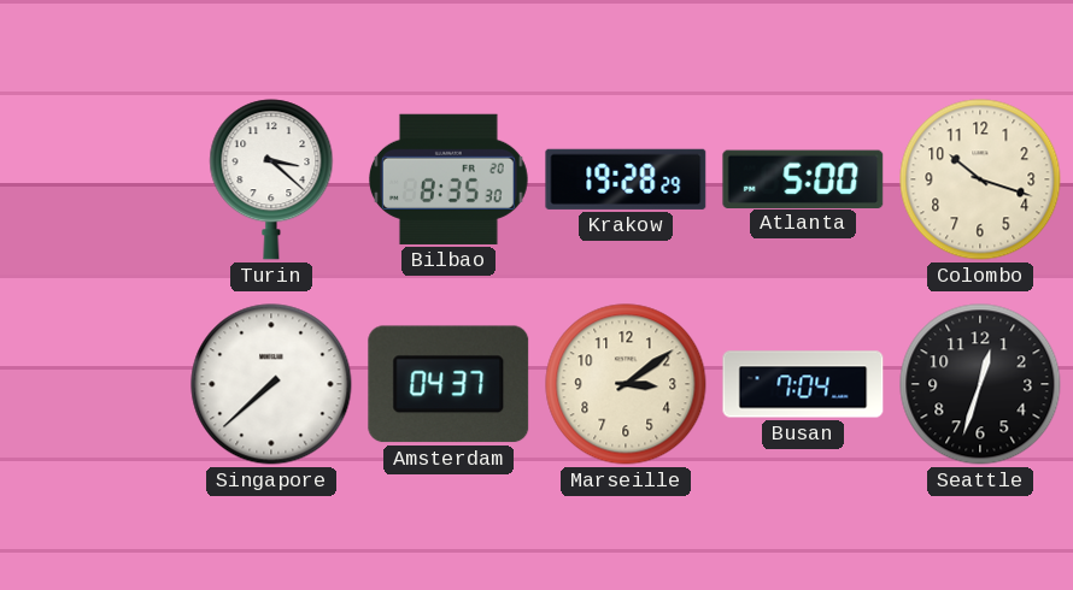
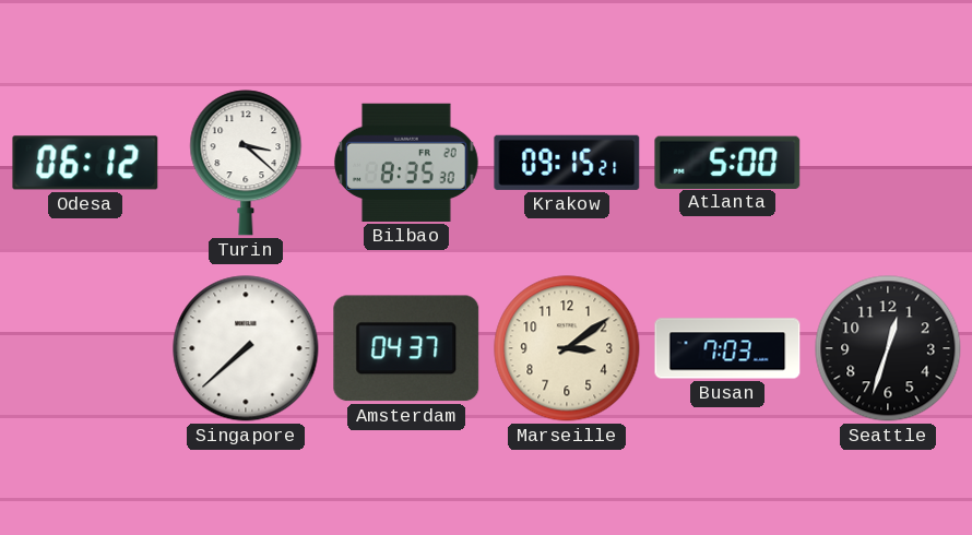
Odesa: none -> 06:12 (85, 163)
Krakow: 19:28 -> 09:15 (567, 163)
Colombo: 10:18 -> none (980, 179)
Busan: 7:04 -> 7:03 (727, 348)
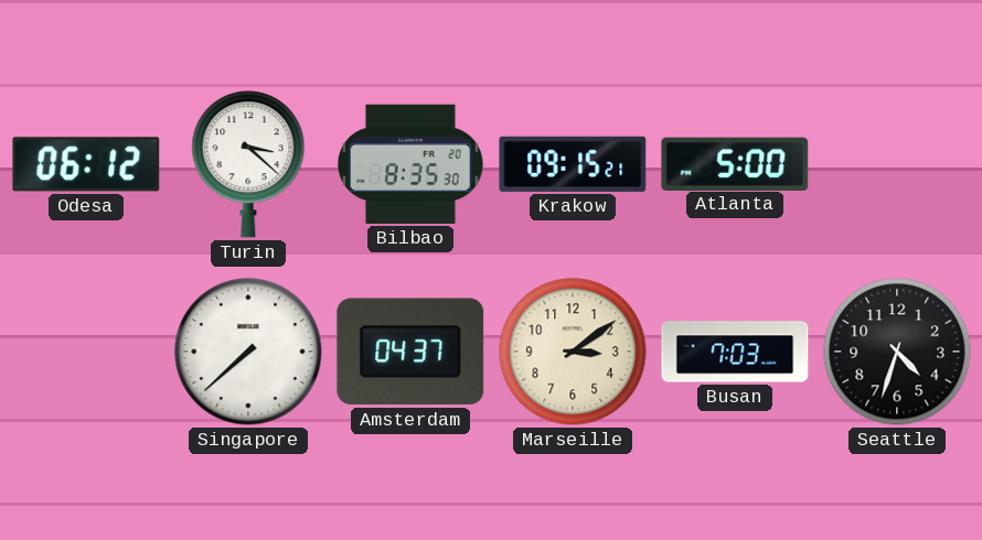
Seattle: 12:33 -> 4:33 (897, 352)
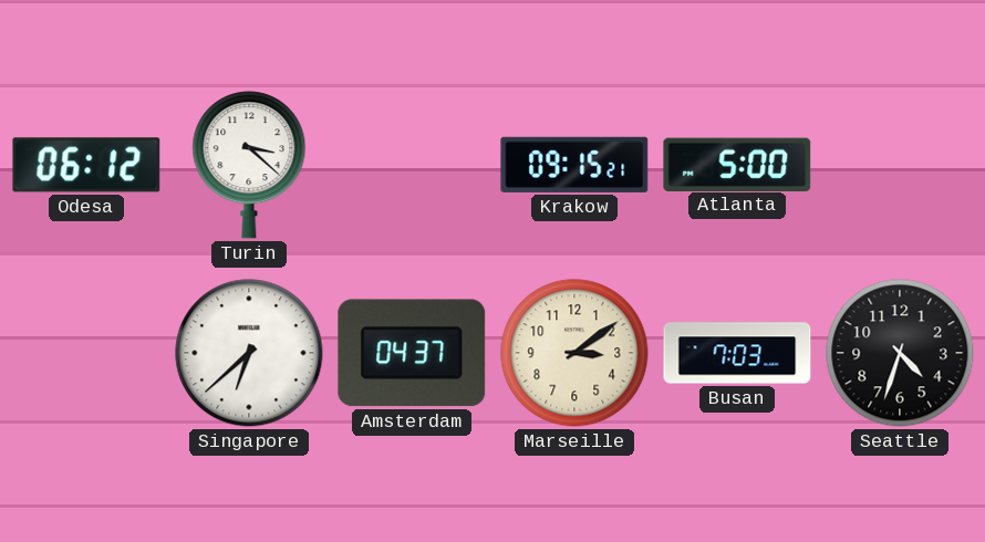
Bilbao: 8:35 -> none (410, 164)
Singapore: 7:38 -> 6:38 (249, 353)
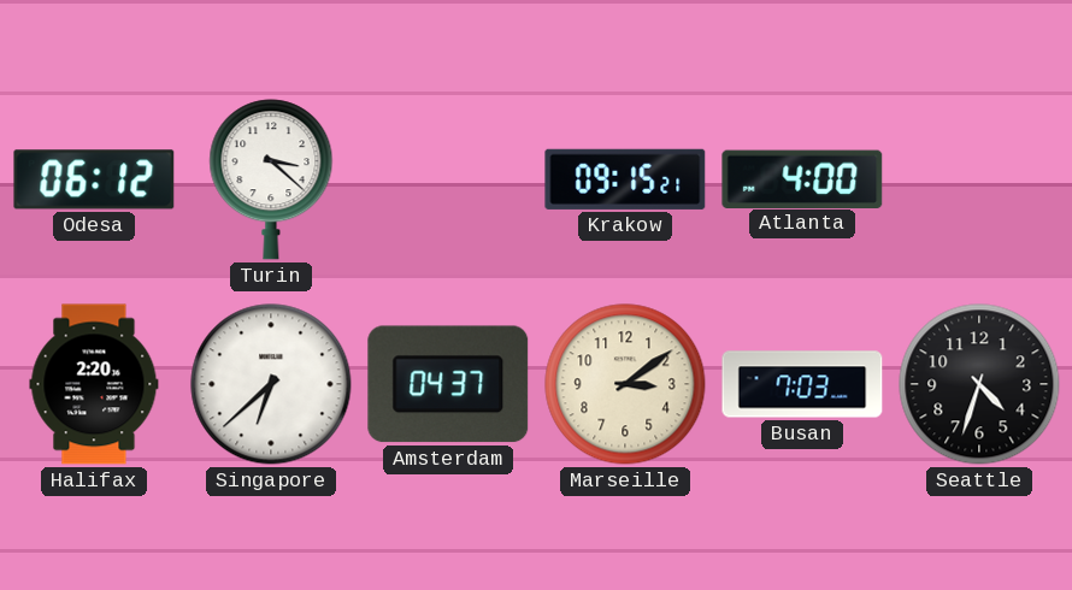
Atlanta: 5:00 -> 4:00 (802, 178)
Halifax: none -> 2:20 (94, 384)
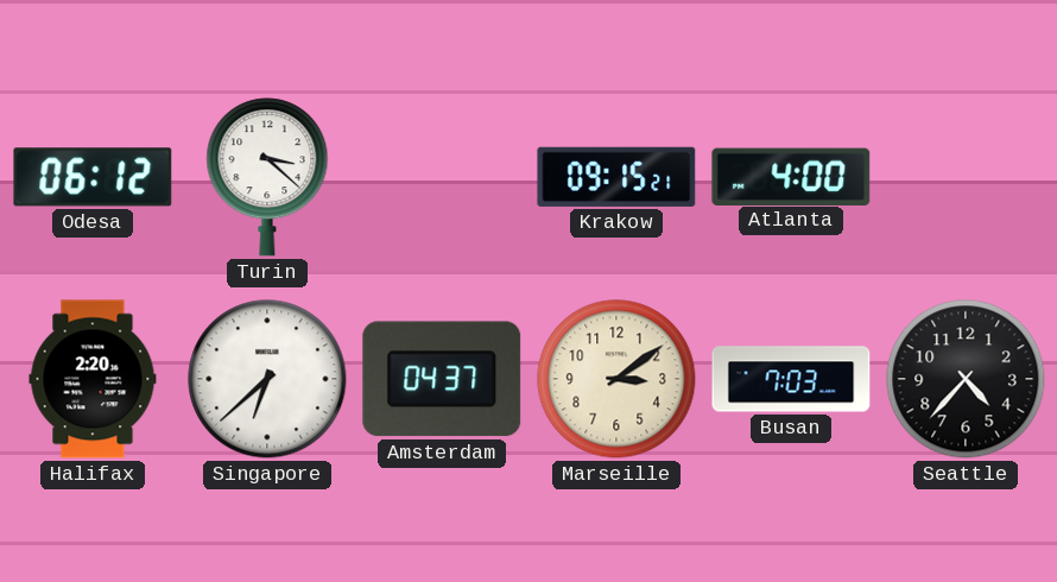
Seattle: 4:33 -> 4:37 (966, 379)
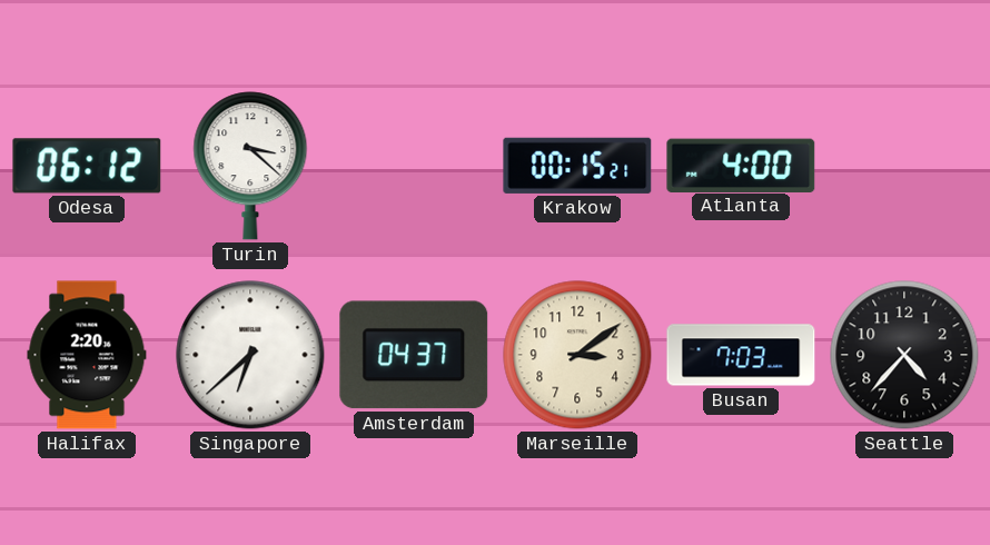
Krakow: 09:15 -> 00:15 (577, 166)
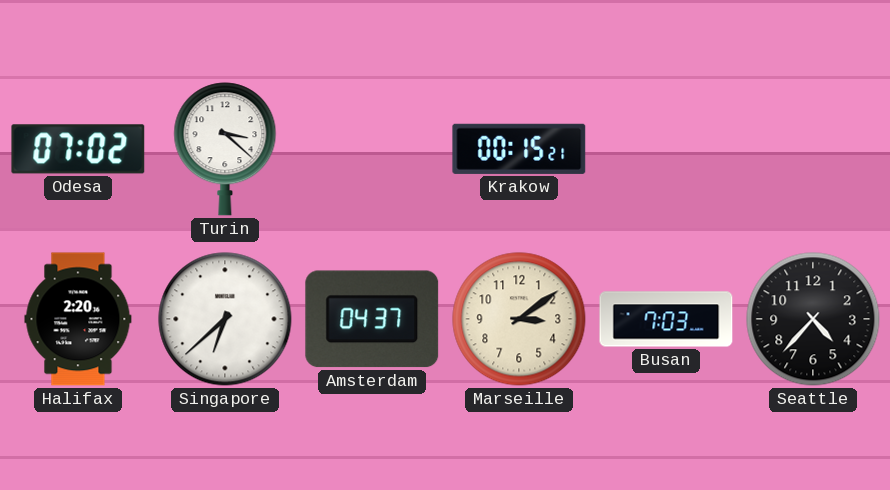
Odesa: 06:12 -> 07:02 (78, 149)
Atlanta: 4:00 -> none (741, 165)
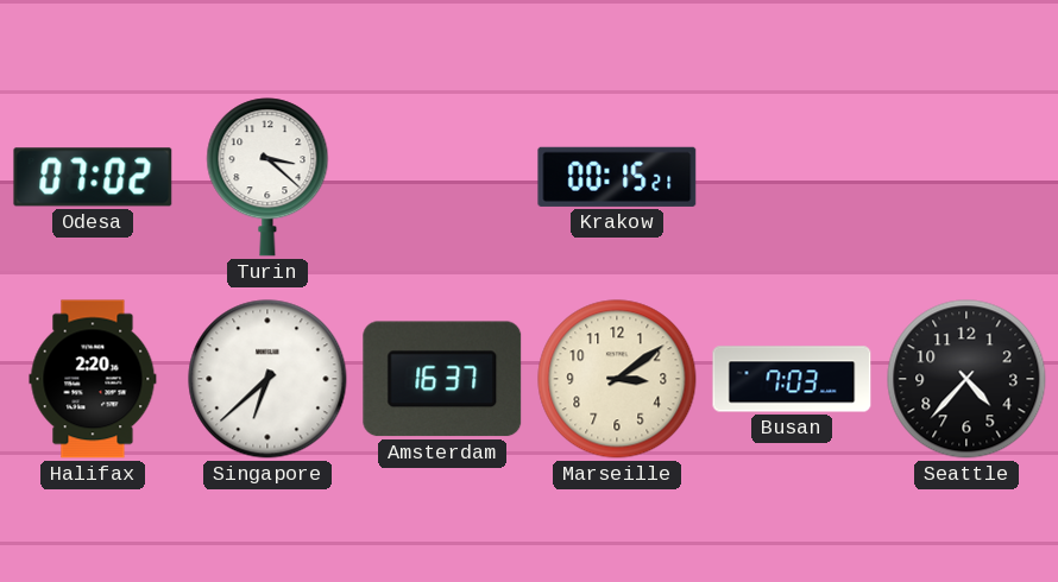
Amsterdam: 04:37 -> 16:37 (442, 379)
